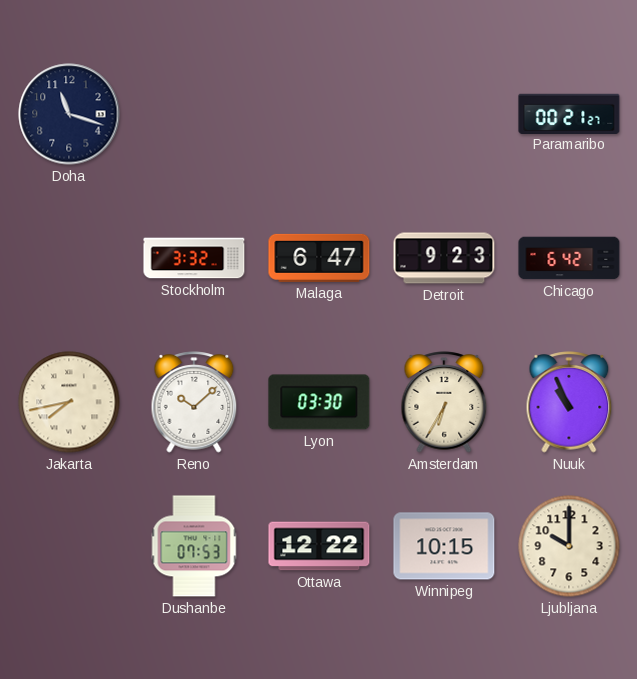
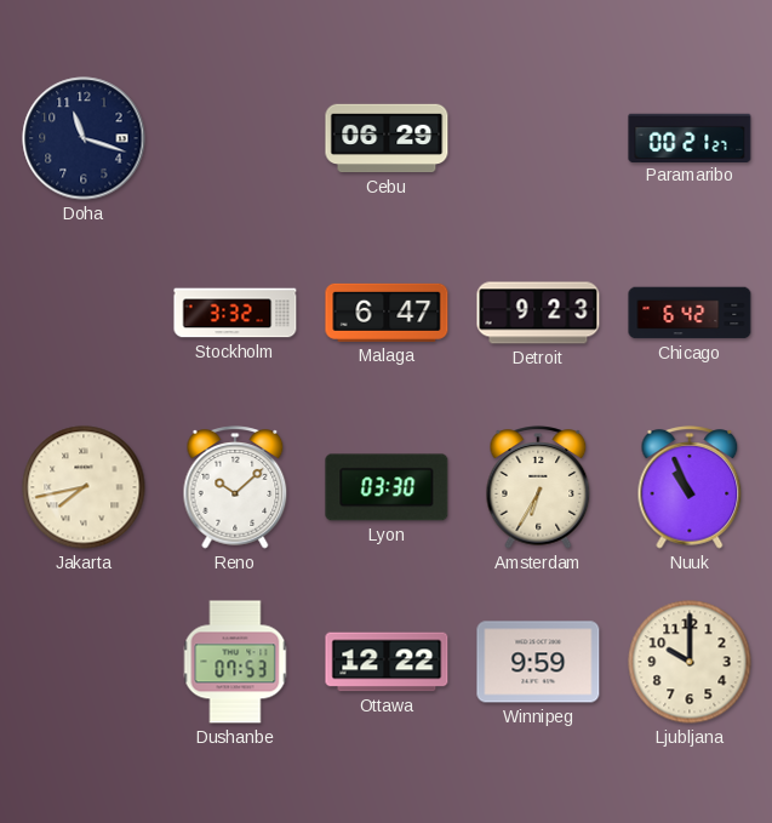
Cebu: none -> 06:29 (387, 138)
Winnipeg: 10:15 -> 9:59 (538, 662)
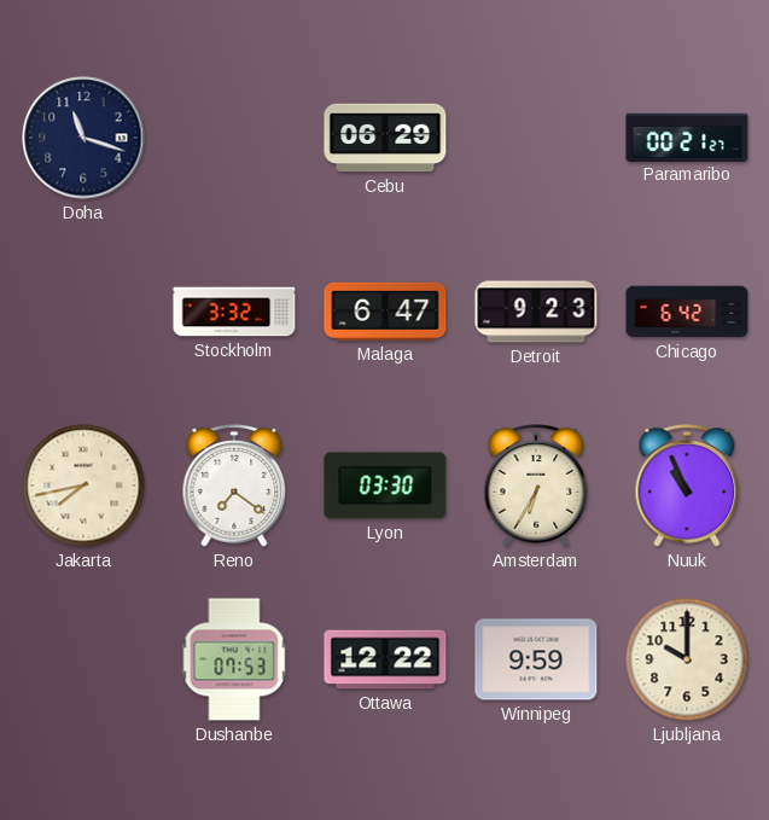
Reno: 10:08 -> 7:21 (234, 485)
